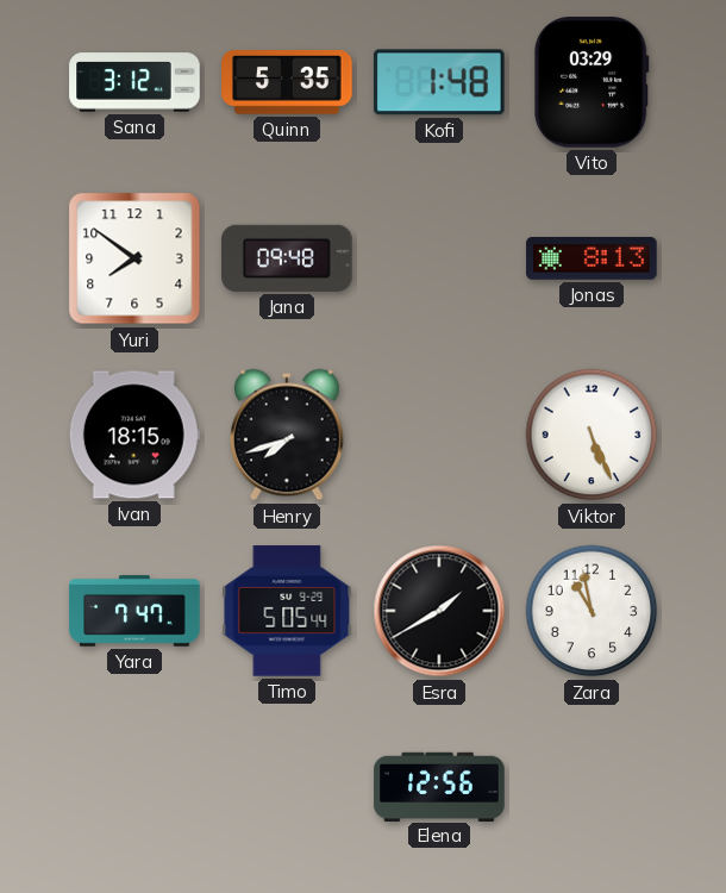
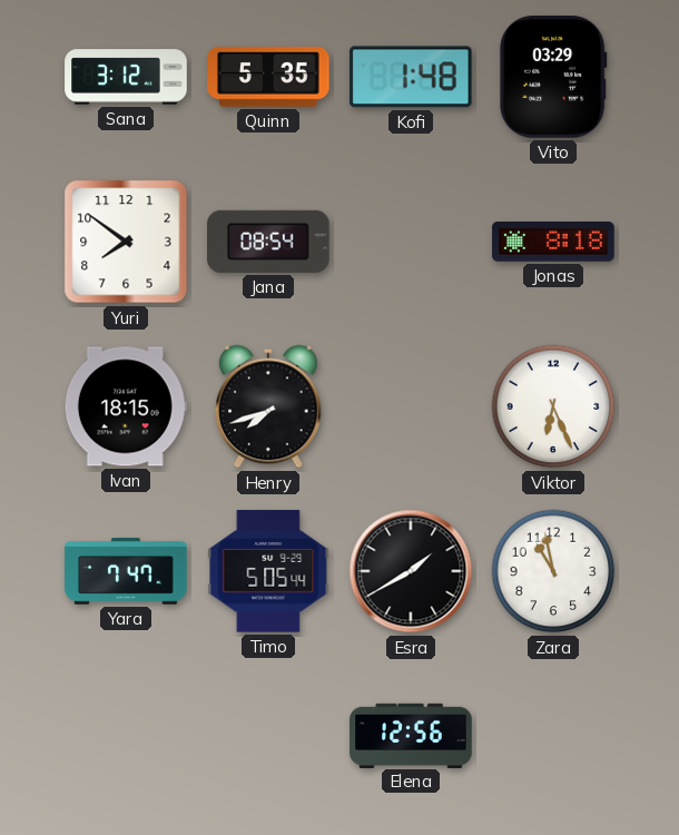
Jana: 09:48 -> 08:54 (268, 242)
Jonas: 8:13 -> 8:18 (553, 243)
Viktor: 5:26 -> 6:26 (553, 406)
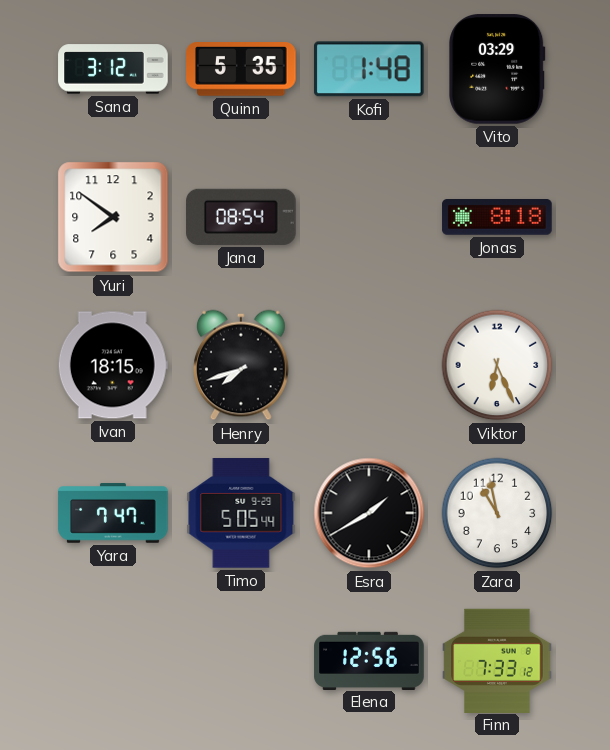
Finn: none -> 7:33 (497, 660)
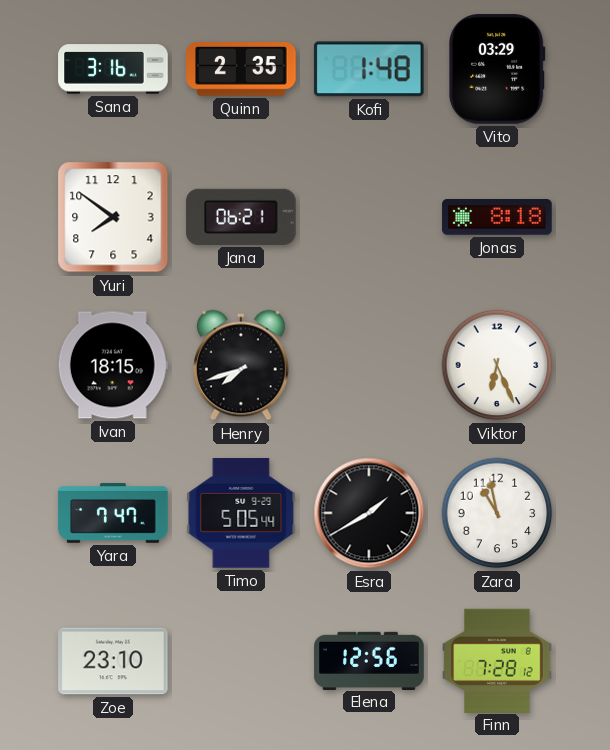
Sana: 3:12 -> 3:16 (113, 69)
Quinn: 5:35 -> 2:35 (241, 70)
Jana: 08:54 -> 06:21 (241, 217)
Zoe: none -> 23:10 (113, 661)
Finn: 7:33 -> 7:28 (497, 660)
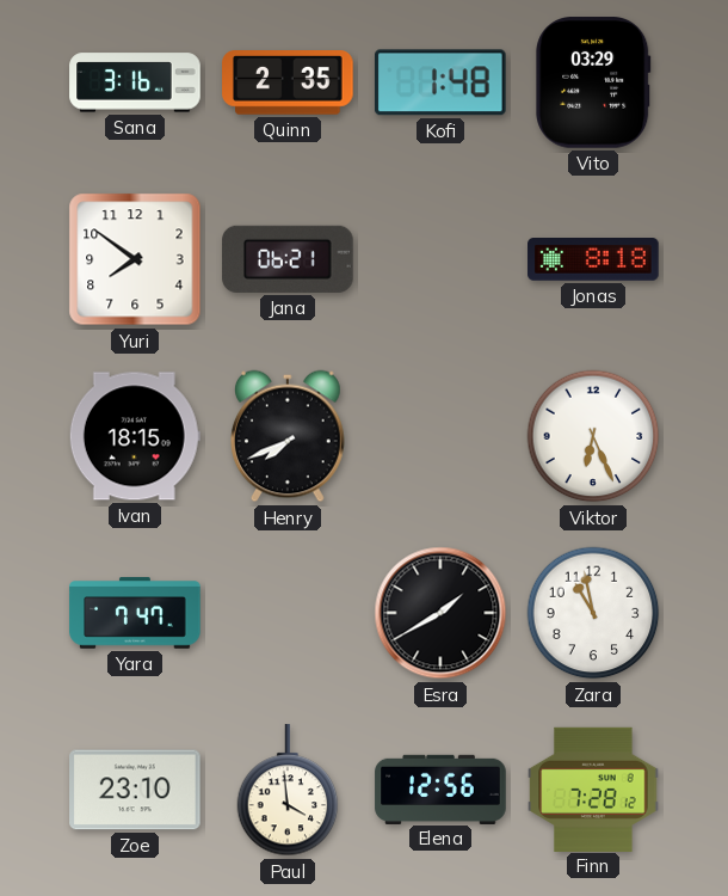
Henry: 7:42 -> 7:41 (289, 436)
Timo: 5:05 -> none (241, 513)
Paul: none -> 3:59 (288, 791)
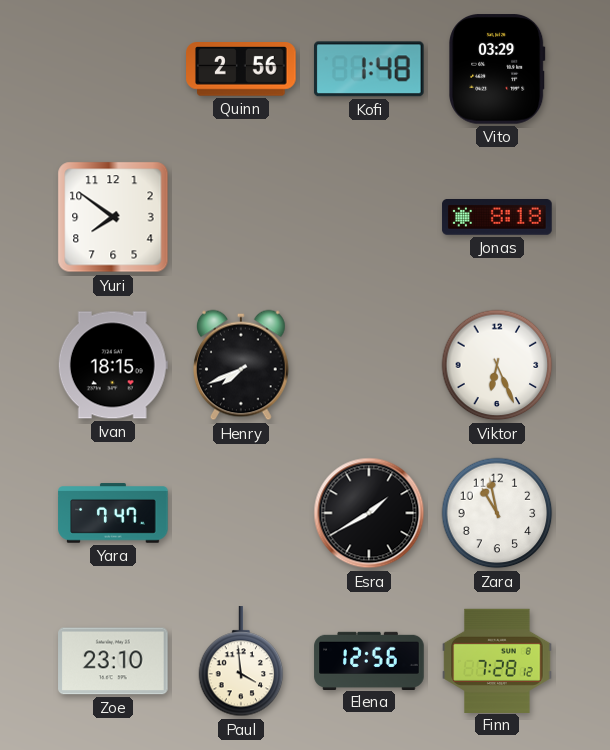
Sana: 3:16 -> none (135, 82)
Quinn: 2:35 -> 2:56 (241, 70)
Jana: 06:21 -> none (288, 259)
